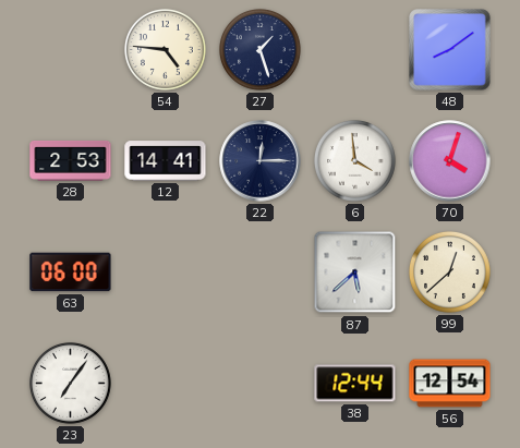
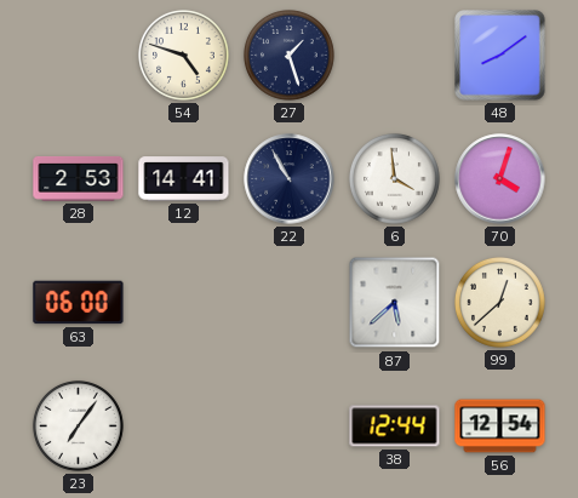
54: 4:46 -> 4:48 (183, 55)
22: 12:15 -> 10:55 (290, 179)
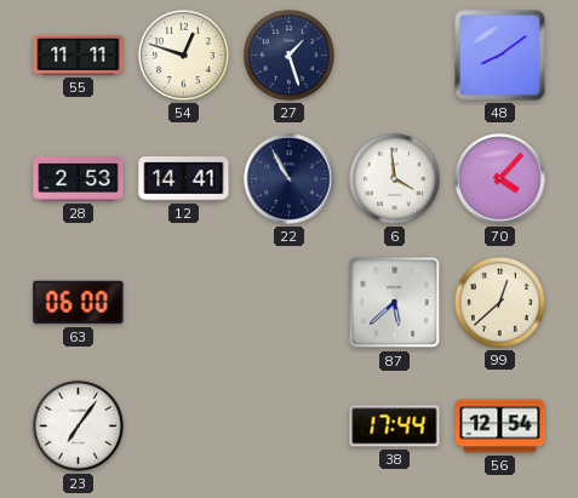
55: none -> 11:11 (79, 55)
54: 4:48 -> 12:48 (183, 55)
70: 4:03 -> 4:07 (500, 179)
38: 12:44 -> 17:44 (395, 427)
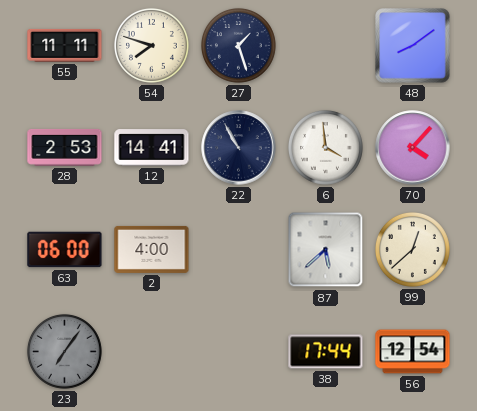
54: 12:48 -> 7:48 (151, 45)
2: none -> 4:00 (152, 249)
23 dial: white -> grey (64, 351)
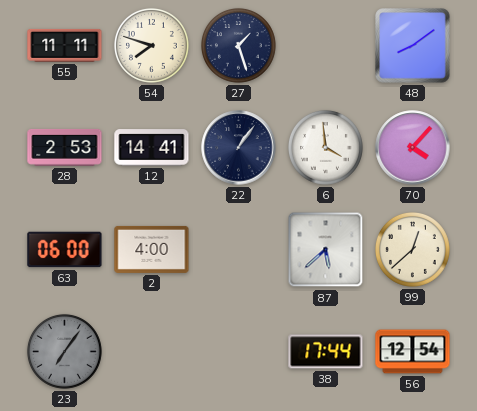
22: 10:55 -> 1:06 (239, 148)
